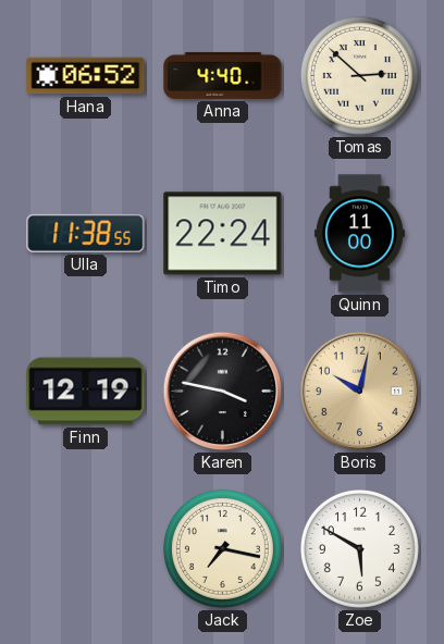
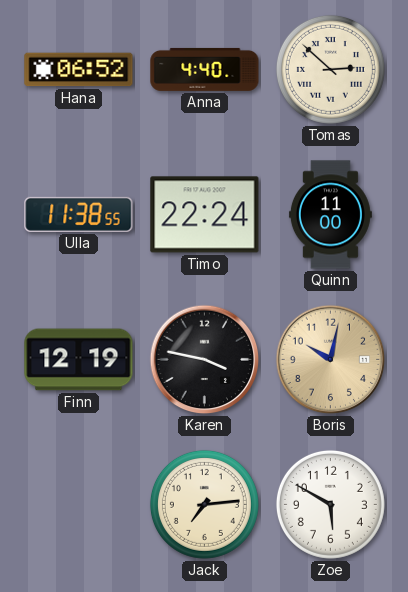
Jack: 7:17 -> 7:14 (204, 504)
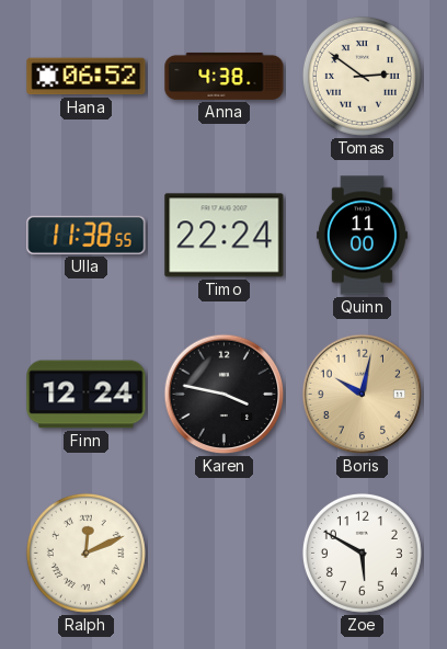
Anna: 4:40 -> 4:38 (225, 76)
Tomas: 2:52 -> 2:51 (362, 76)
Finn: 12:19 -> 12:24 (87, 395)
Ralph: none -> 12:11 (85, 553)
Jack: 7:14 -> none (204, 504)
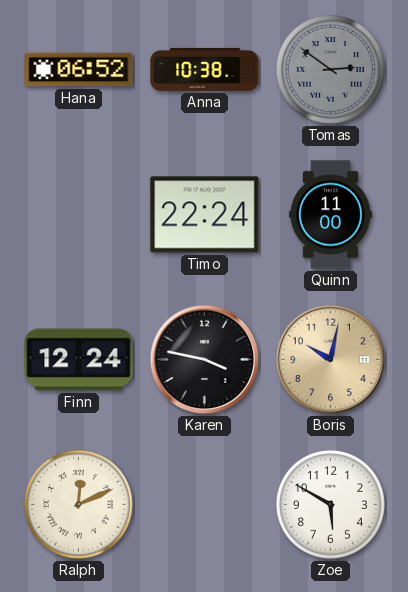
Anna: 4:38 -> 10:38 (205, 69)
Tomas dial: cream -> grey (330, 69)
Ulla: 11:38 -> none (87, 235)
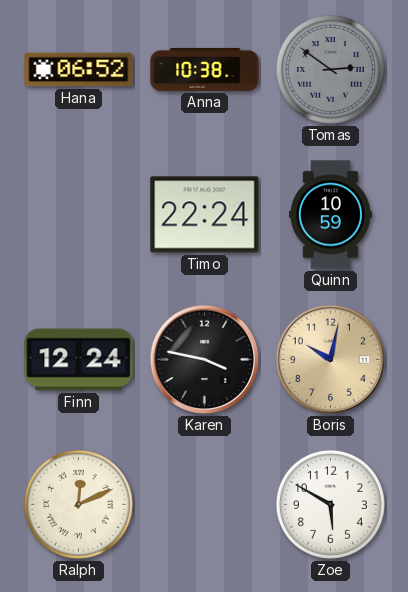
Quinn: 11:00 -> 10:59 (330, 215)
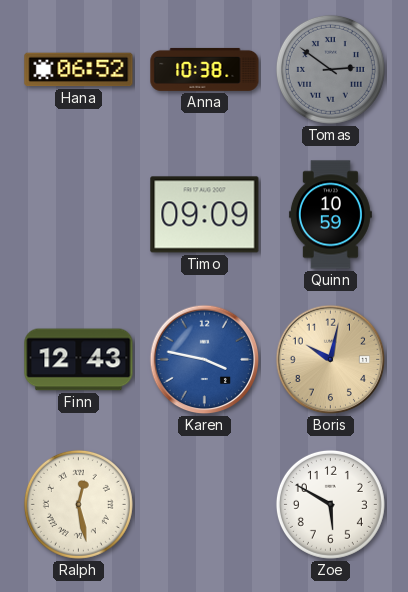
Timo: 22:24 -> 09:09 (205, 215)
Finn: 12:24 -> 12:43 (79, 360)
Karen dial: black -> blue (205, 360)
Ralph: 12:11 -> 12:28 (78, 504)
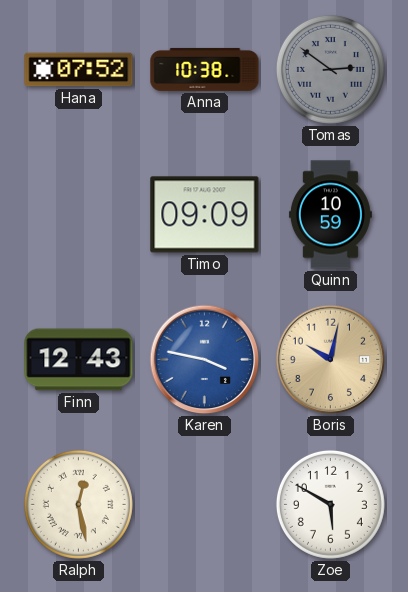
Hana: 06:52 -> 07:52 (79, 70)
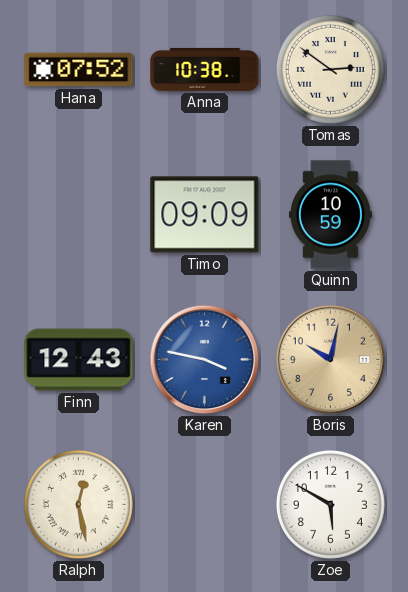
Tomas dial: grey -> cream (330, 69)
